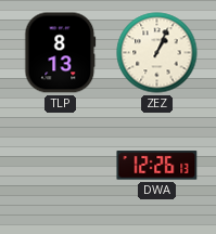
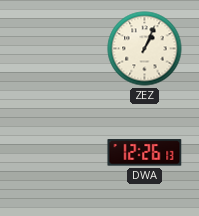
TLP: 8:13 -> none (61, 53)
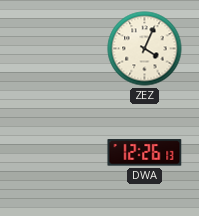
ZEZ: 1:04 -> 4:04 (145, 49)
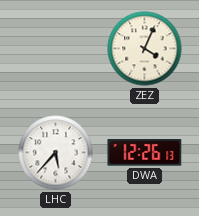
LHC: none -> 5:37 (56, 153)
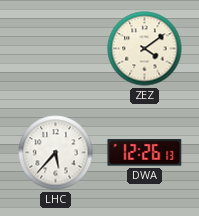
ZEZ: 4:04 -> 4:09 (145, 49)
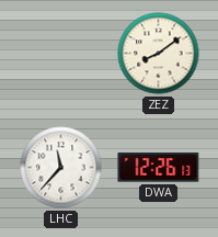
ZEZ: 4:09 -> 8:09 (159, 54)
LHC: 5:37 -> 11:37 (61, 168)
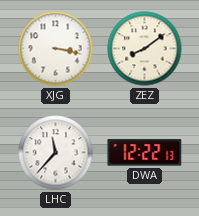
XJG: none -> 3:17 (56, 49)
DWA: 12:26 -> 12:22 (145, 153)
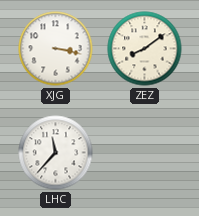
DWA: 12:22 -> none (145, 153)
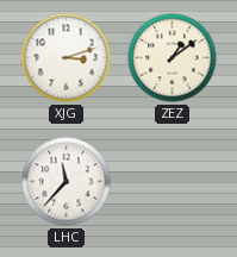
XJG: 3:17 -> 3:12 (67, 58)
ZEZ: 8:09 -> 1:09 (173, 58)
